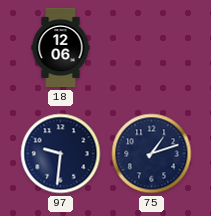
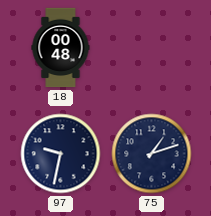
18: 12:06 -> 00:48 (61, 48)
97: 9:31 -> 9:32 (61, 154)
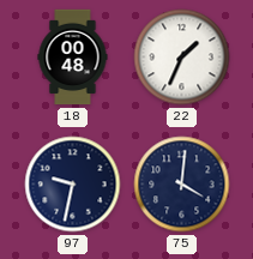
22: none -> 1:34 (182, 58)
75: 1:12 -> 4:01 (182, 185)
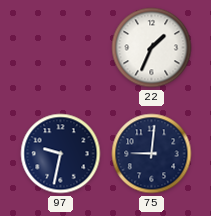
18: 00:48 -> none (73, 58)
75: 4:01 -> 9:01 (152, 154)
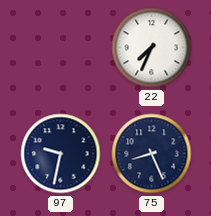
22: 1:34 -> 7:34 (152, 48)
75: 9:01 -> 8:26 (152, 154)
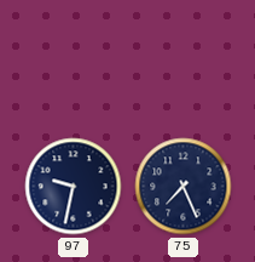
22: 7:34 -> none (152, 48)
75: 8:26 -> 7:26 (184, 187)
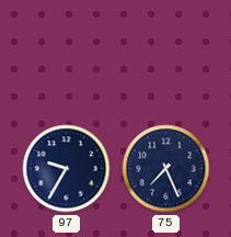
97: 9:32 -> 9:35 (67, 169)
